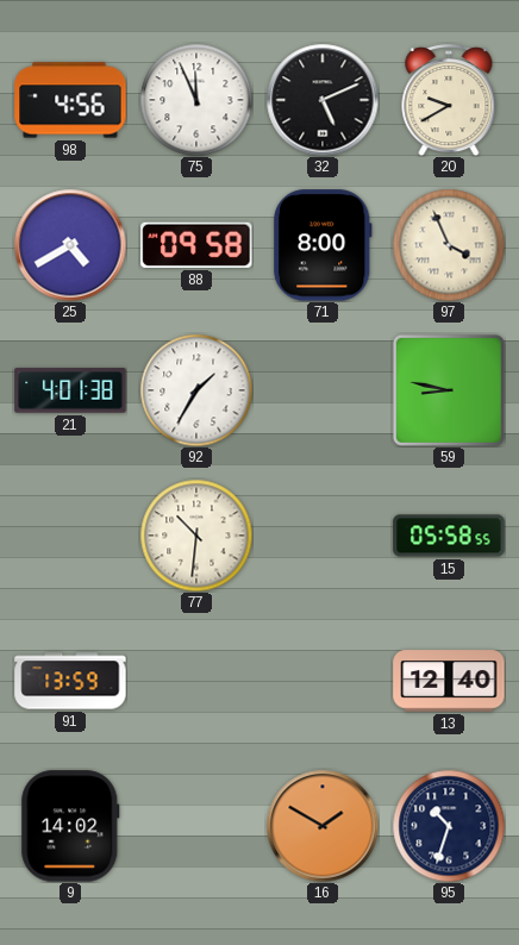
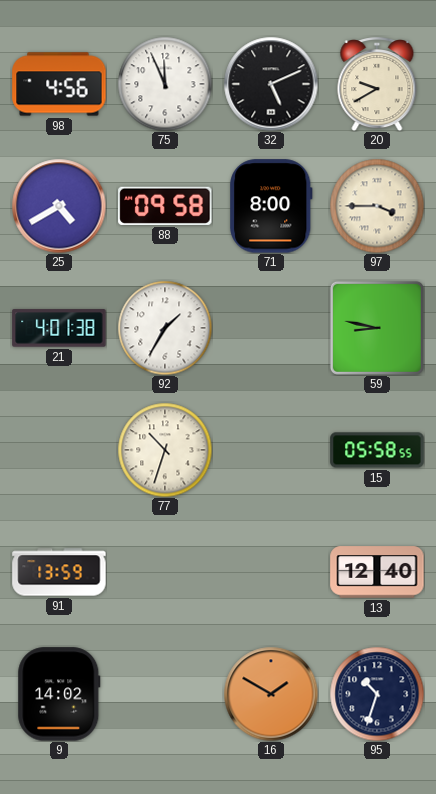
97: 3:56 -> 3:45 (377, 206)
77: 10:31 -> 10:33 (165, 450)
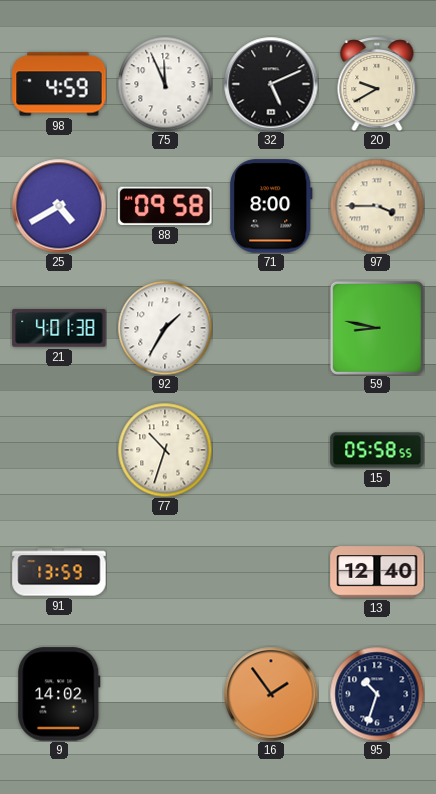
98: 4:56 -> 4:59 (59, 84)
16: 1:50 -> 1:54 (271, 694)
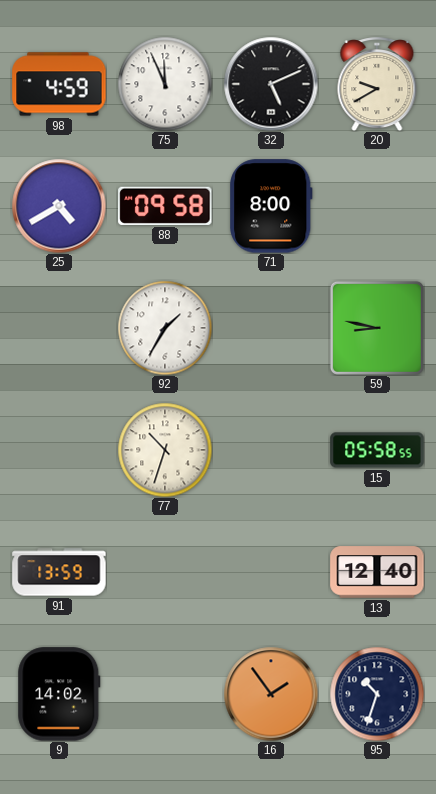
97: 3:45 -> none (377, 206)
21: 4:01 -> none (59, 328)
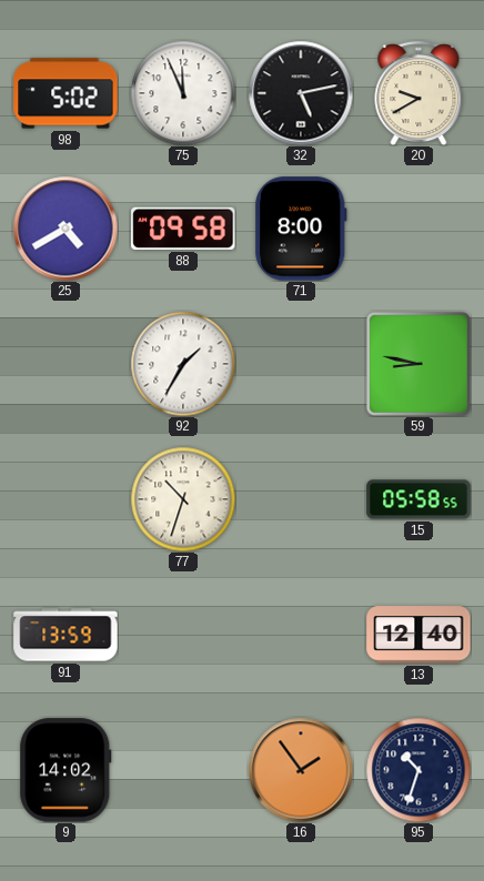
98: 4:59 -> 5:02 (65, 93)
32: 5:11 -> 5:13 (301, 93)
